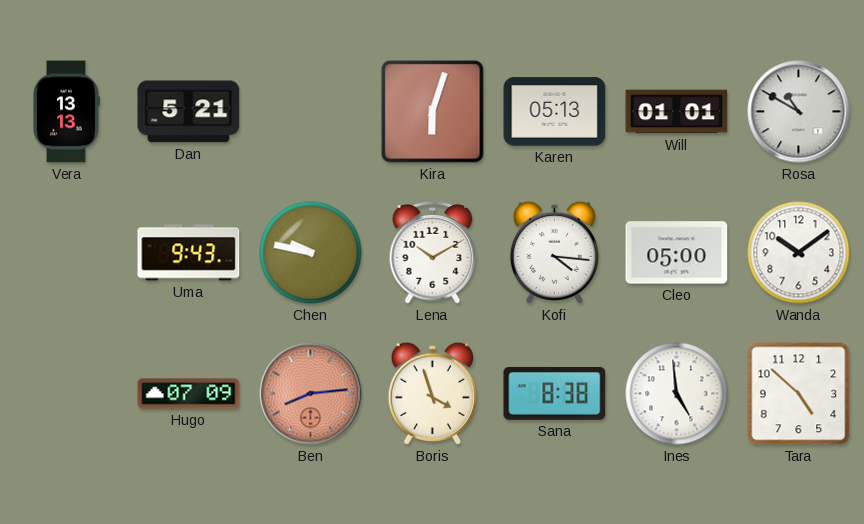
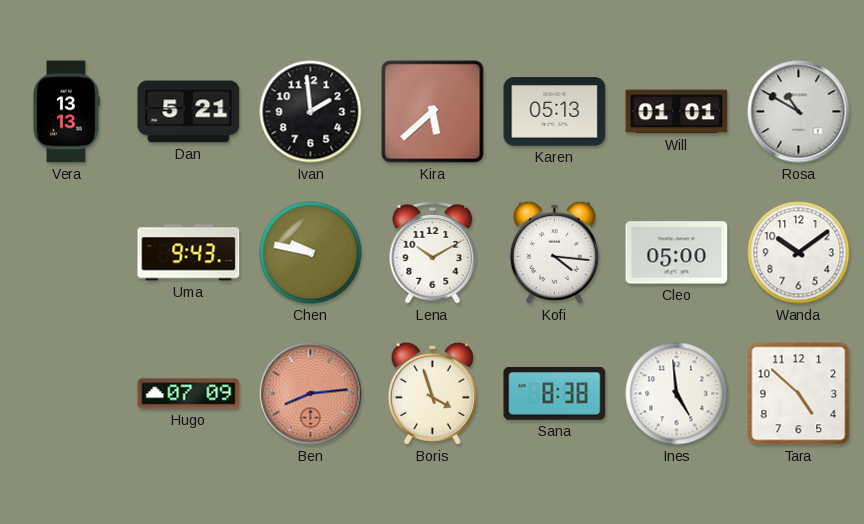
Ivan: none -> 1:59 (311, 112)
Kira: 6:03 -> 5:38 (433, 112)
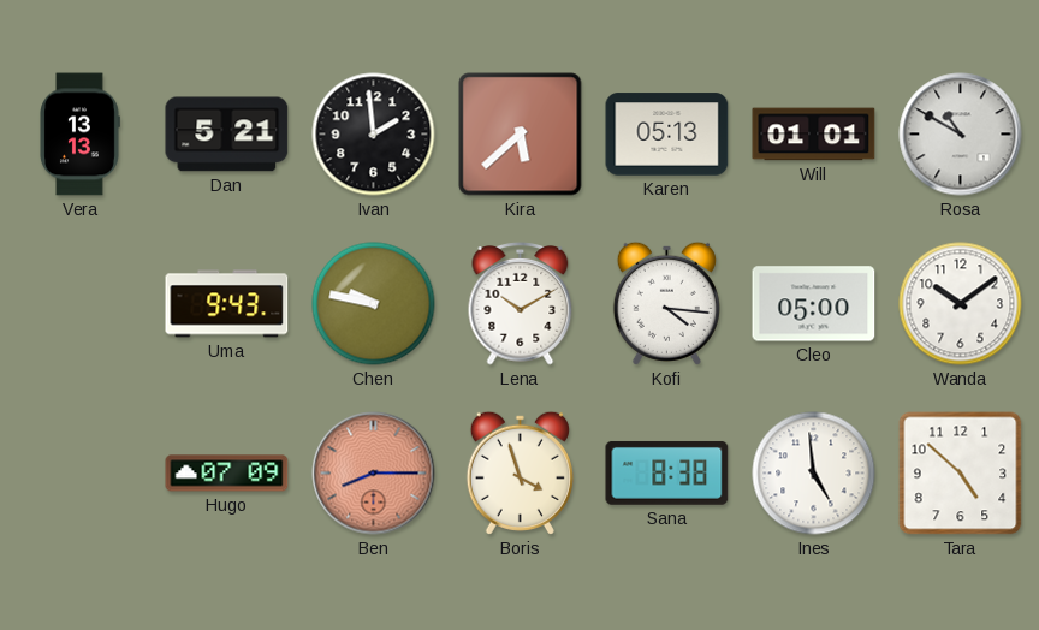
Ben: 8:14 -> 8:15 (374, 474)
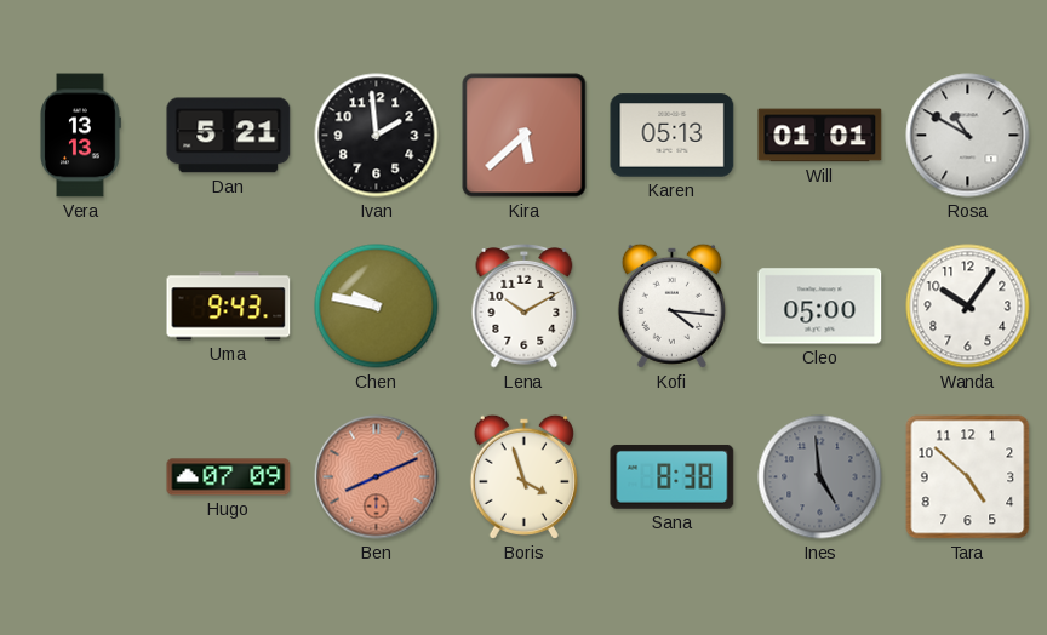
Wanda: 10:09 -> 10:06 (968, 307)
Ben: 8:15 -> 8:11 (377, 477)
Ines dial: white -> grey (820, 477)
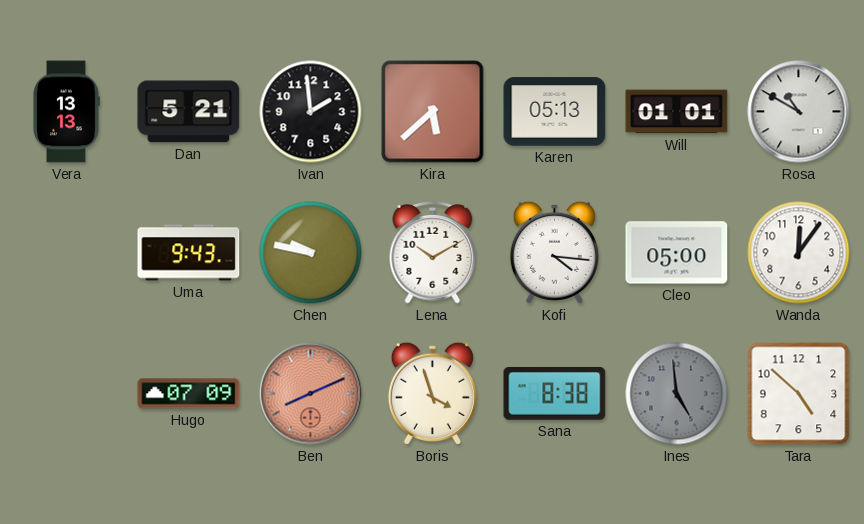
Wanda: 10:06 -> 12:06 (799, 253)
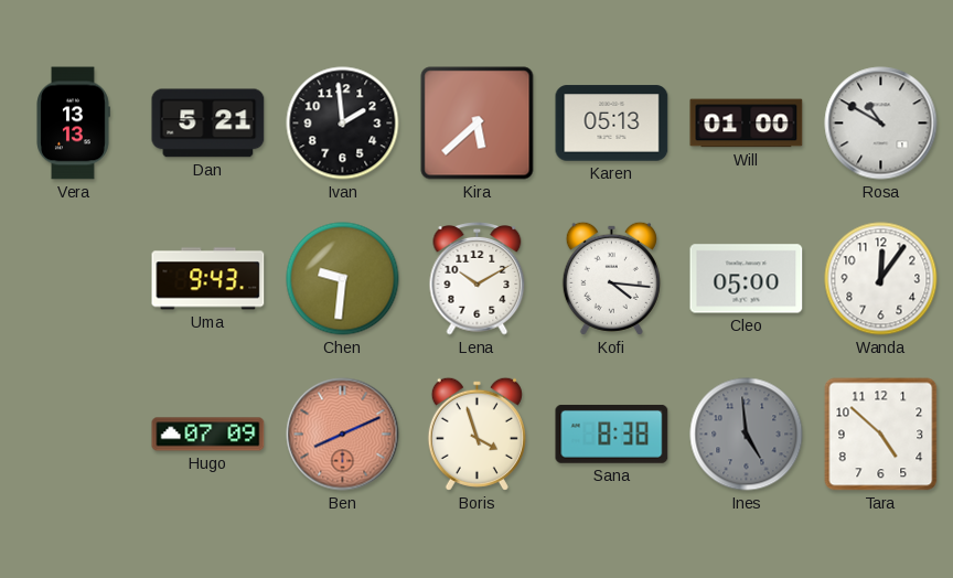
Will: 01:01 -> 01:00 (747, 124)
Chen: 9:47 -> 9:31 (343, 279)
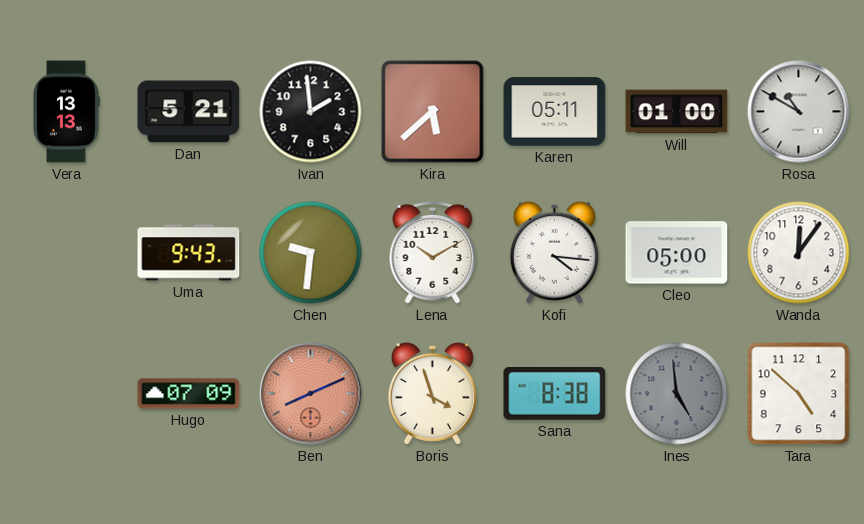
Karen: 05:13 -> 05:11 (555, 112)
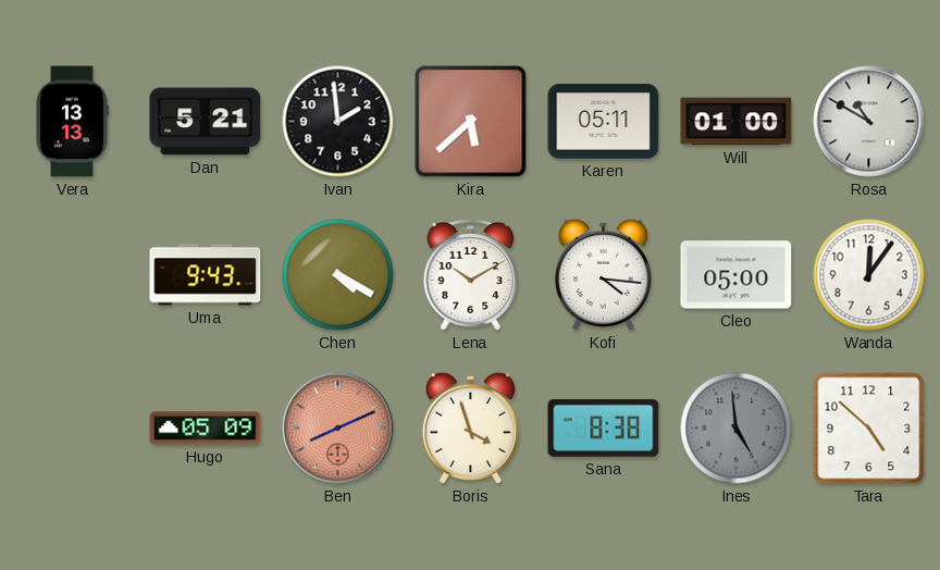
Chen: 9:31 -> 4:20 (338, 275)
Hugo: 07:09 -> 05:09 (206, 429)
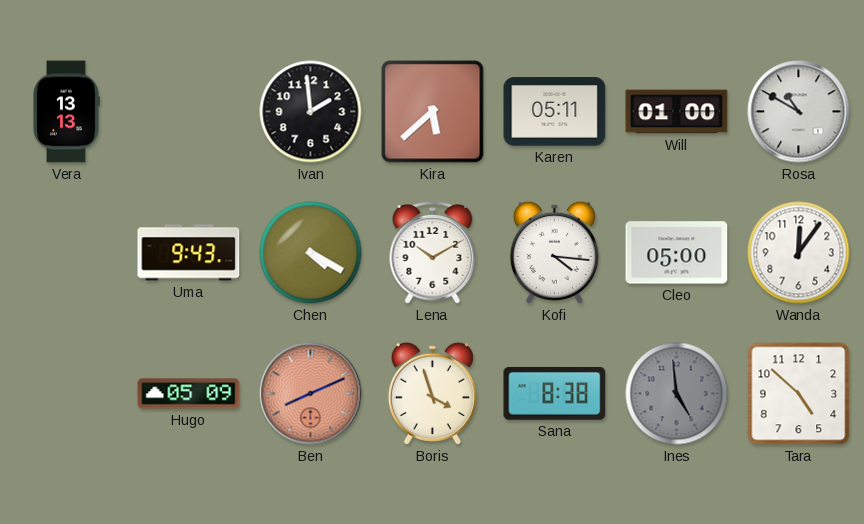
Dan: 5:21 -> none (206, 122)
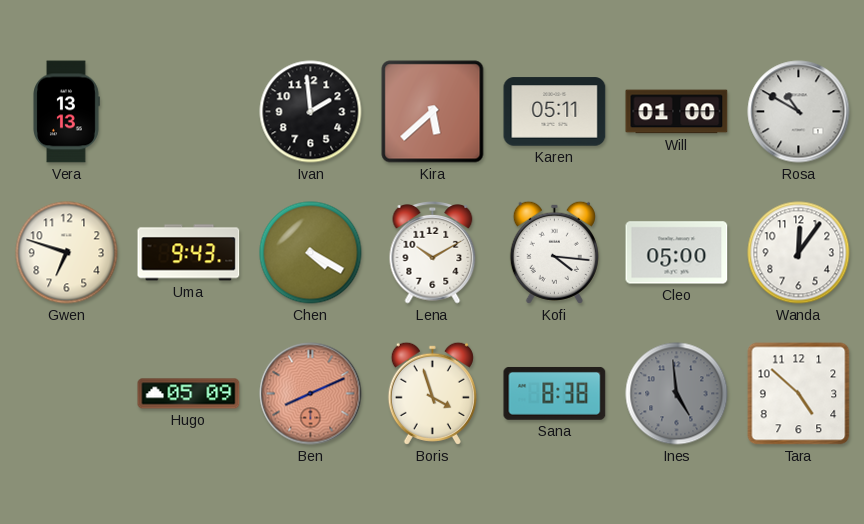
Gwen: none -> 6:48 (67, 253)
